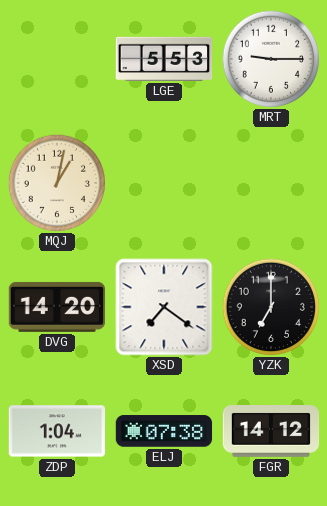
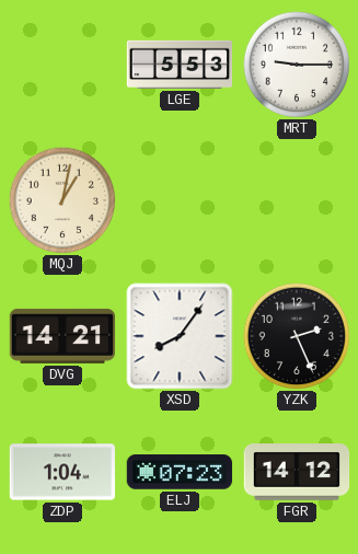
DVG: 14:20 -> 14:21 (62, 336)
XSD: 7:21 -> 8:06 (180, 336)
YZK: 7:00 -> 2:26 (296, 335)
ELJ: 07:38 -> 07:23 (180, 472)
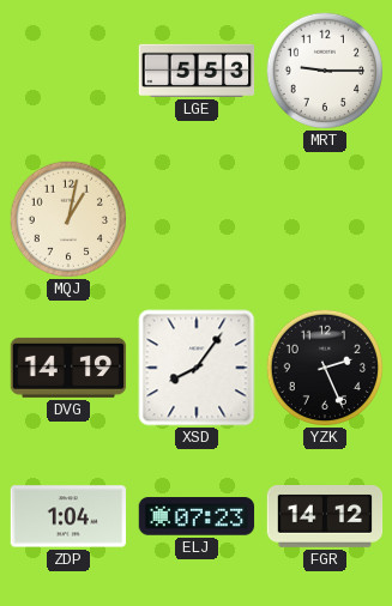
DVG: 14:21 -> 14:19 (68, 368)
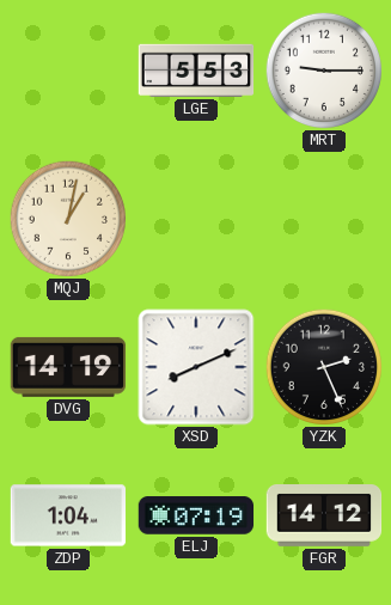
XSD: 8:06 -> 8:11 (196, 367)
ELJ: 07:23 -> 07:19 (196, 515)
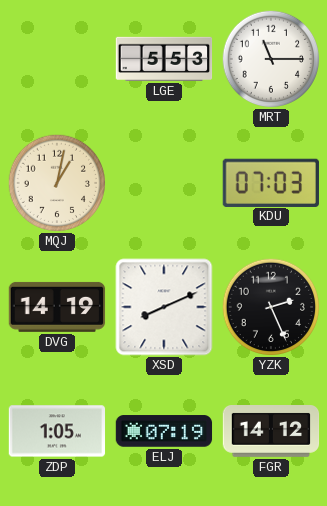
MRT: 9:15 -> 11:15 (270, 58)
KDU: none -> 07:03 (271, 182)
ZDP: 1:04 -> 1:05 (57, 431)
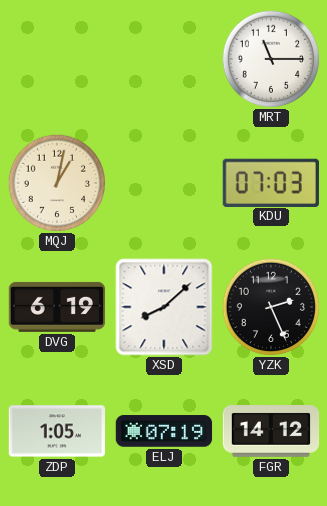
LGE: 5:53 -> none (164, 59)
DVG: 14:19 -> 6:19 (57, 307)
XSD: 8:11 -> 8:08 (164, 307)
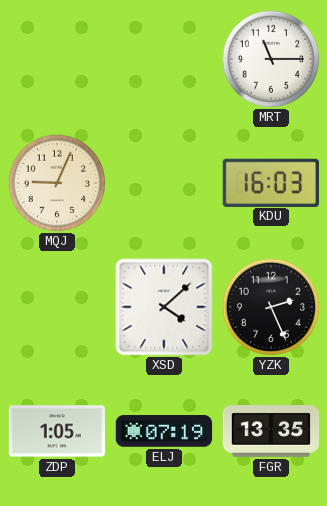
MQJ: 1:02 -> 9:04 (56, 182)
KDU: 07:03 -> 16:03 (271, 182)
DVG: 6:19 -> none (57, 307)
XSD: 8:08 -> 4:08 (164, 307)
FGR: 14:12 -> 13:35 (271, 432)
